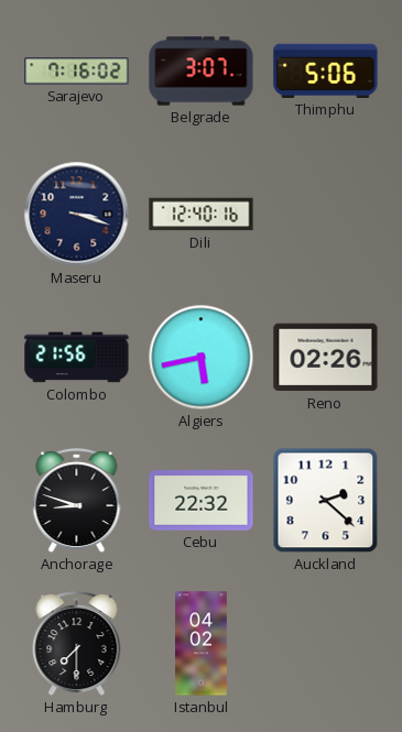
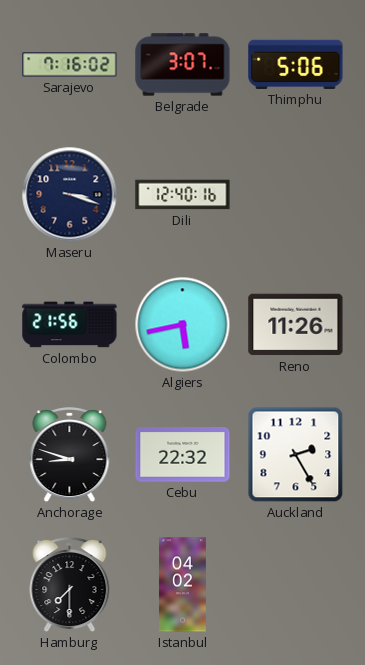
Reno: 02:26 -> 11:26 (296, 325)
Auckland: 2:22 -> 2:25 (296, 455)
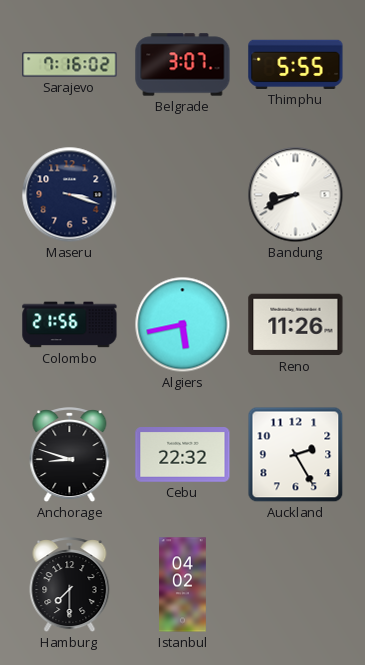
Thimphu: 5:06 -> 5:55 (296, 64)
Dili: 12:40 -> none (183, 195)
Bandung: none -> 8:41 (296, 195)
